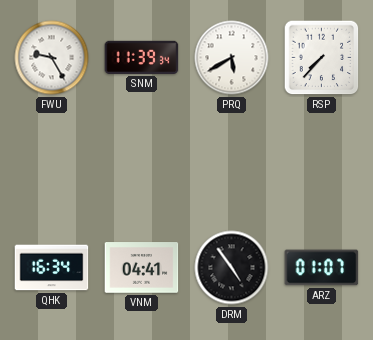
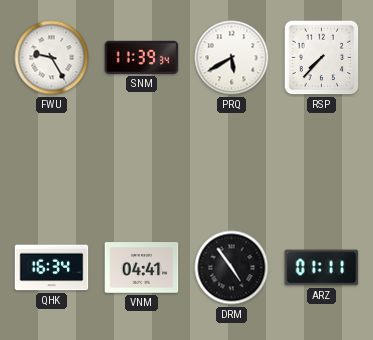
ARZ: 01:07 -> 01:11 (322, 268)
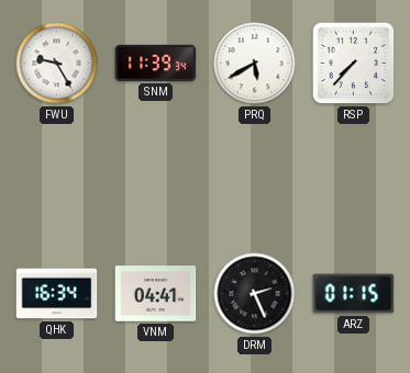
DRM: 4:54 -> 2:26 (255, 294)
ARZ: 01:11 -> 01:15 (354, 294)
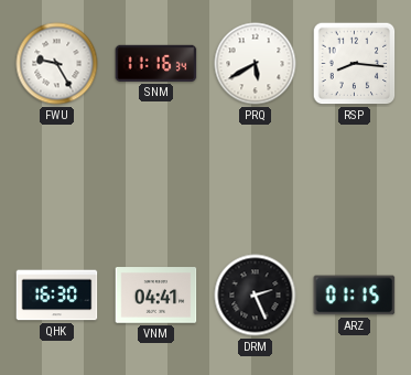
SNM: 11:39 -> 11:16 (156, 63)
RSP: 7:37 -> 8:16 (355, 64)
QHK: 16:34 -> 16:30 (57, 296)
